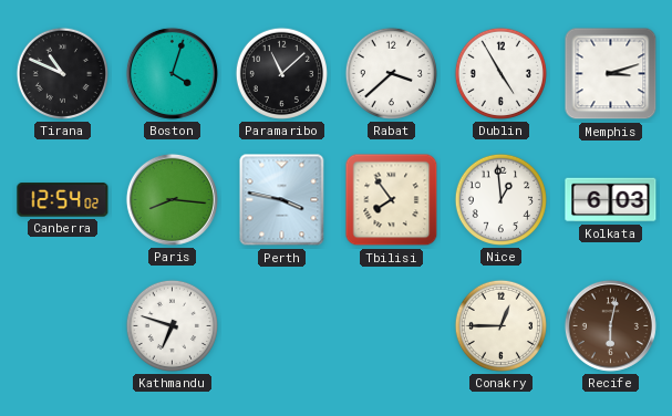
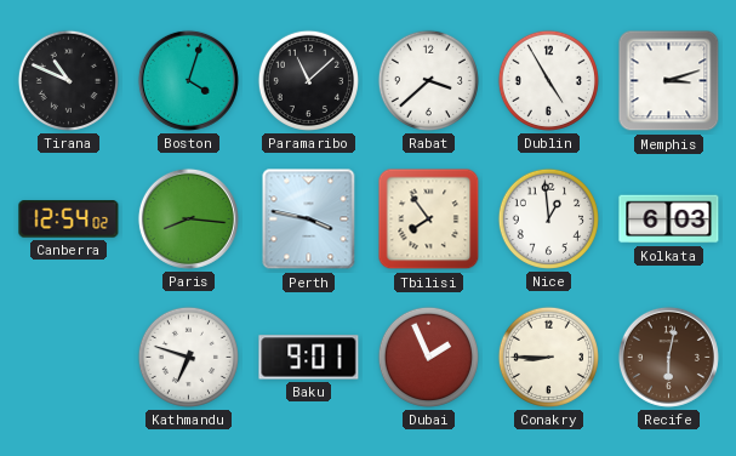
Baku: none -> 9:01 (309, 358)
Dubai: none -> 1:56 (428, 357)
Conakry: 12:45 -> 8:45 (548, 357)
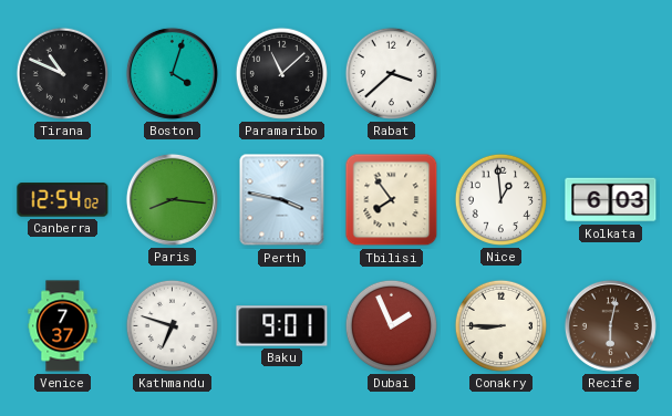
Dublin: 4:55 -> none (548, 80)
Memphis: 3:12 -> none (669, 81)
Venice: none -> 7:37 (63, 326)
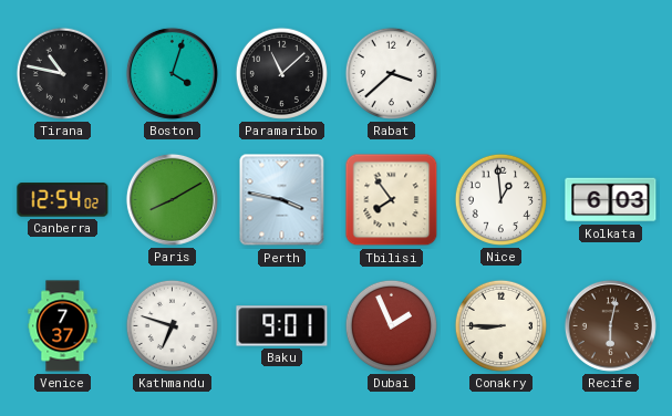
Tirana: 10:49 -> 10:47 (62, 73)
Paris: 8:16 -> 8:10 (172, 199)
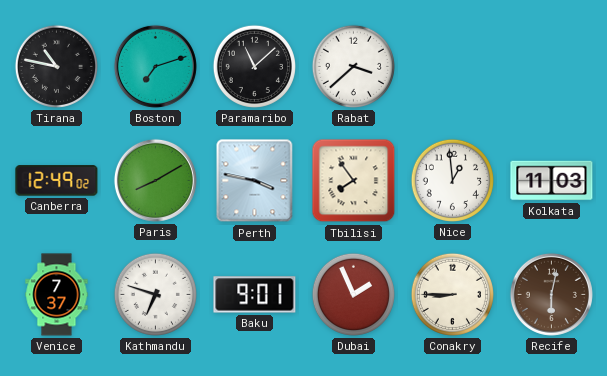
Boston: 4:03 -> 7:12 (155, 66)
Canberra: 12:54 -> 12:49 (57, 181)
Kolkata: 6:03 -> 11:03 (552, 181)
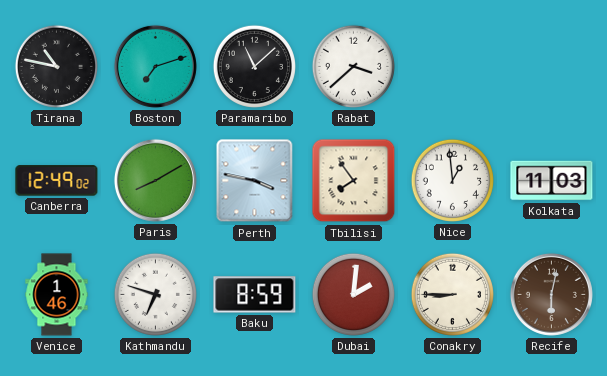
Venice: 7:37 -> 1:46 (57, 295)
Baku: 9:01 -> 8:59 (255, 295)
Dubai: 1:56 -> 2:01 (353, 294)
